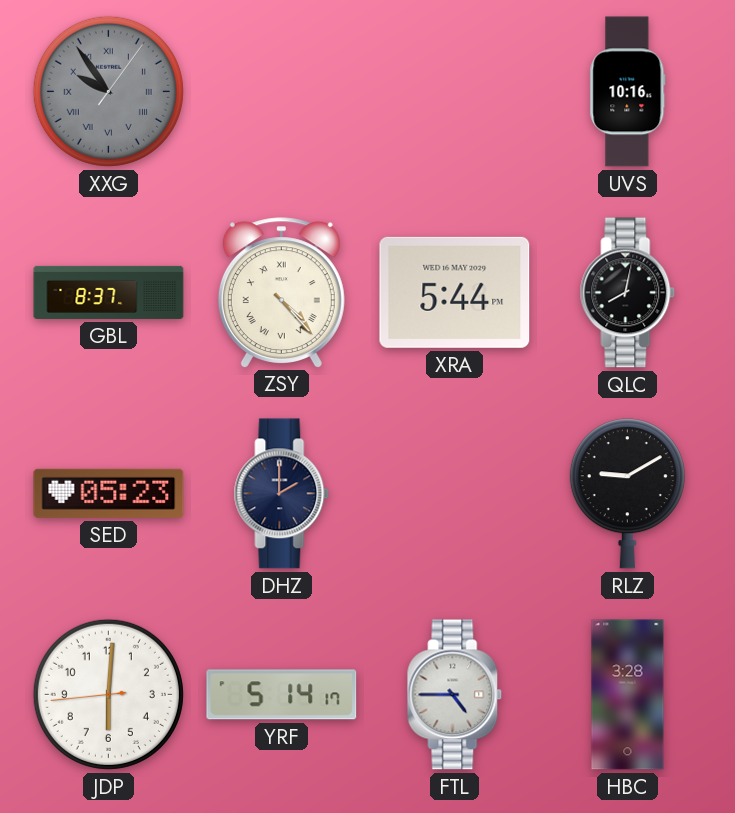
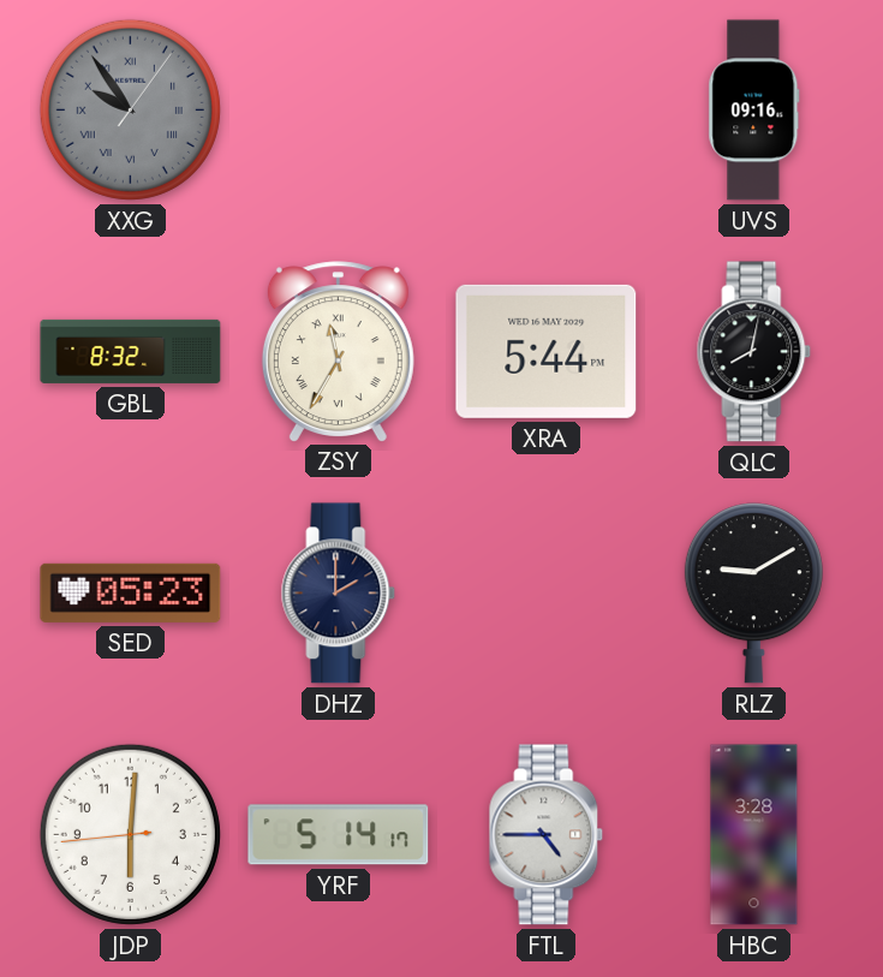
UVS: 10:16 -> 09:16 (754, 111)
GBL: 8:37 -> 8:32 (131, 351)
ZSY: 4:23 -> 11:35 (338, 351)
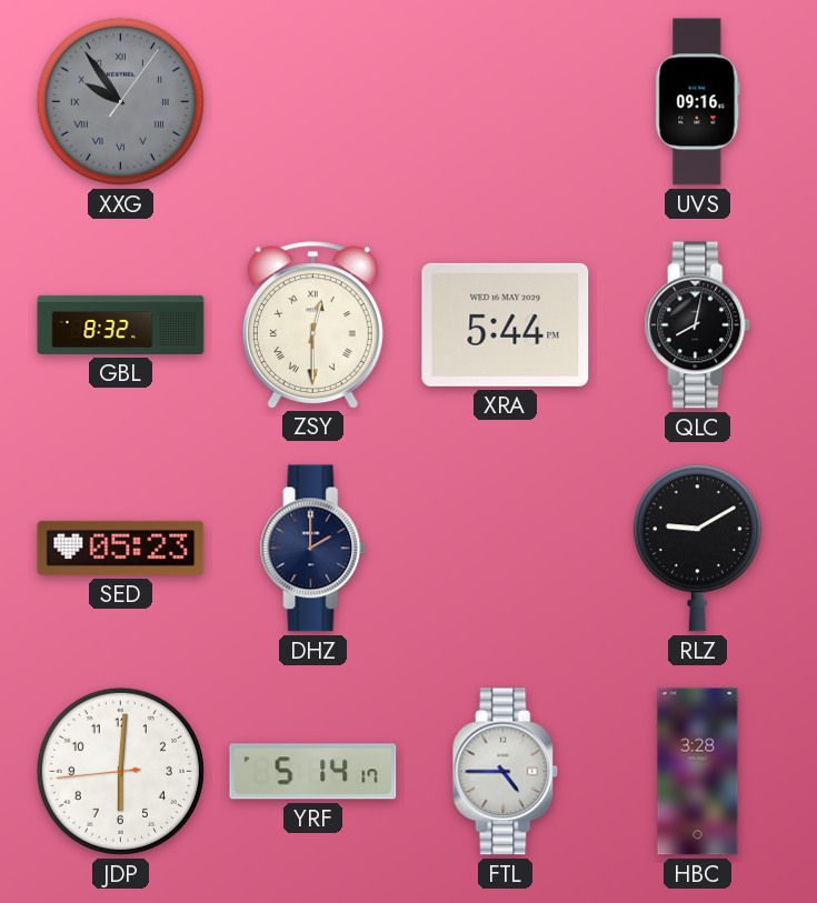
ZSY: 11:35 -> 12:30 (312, 324)
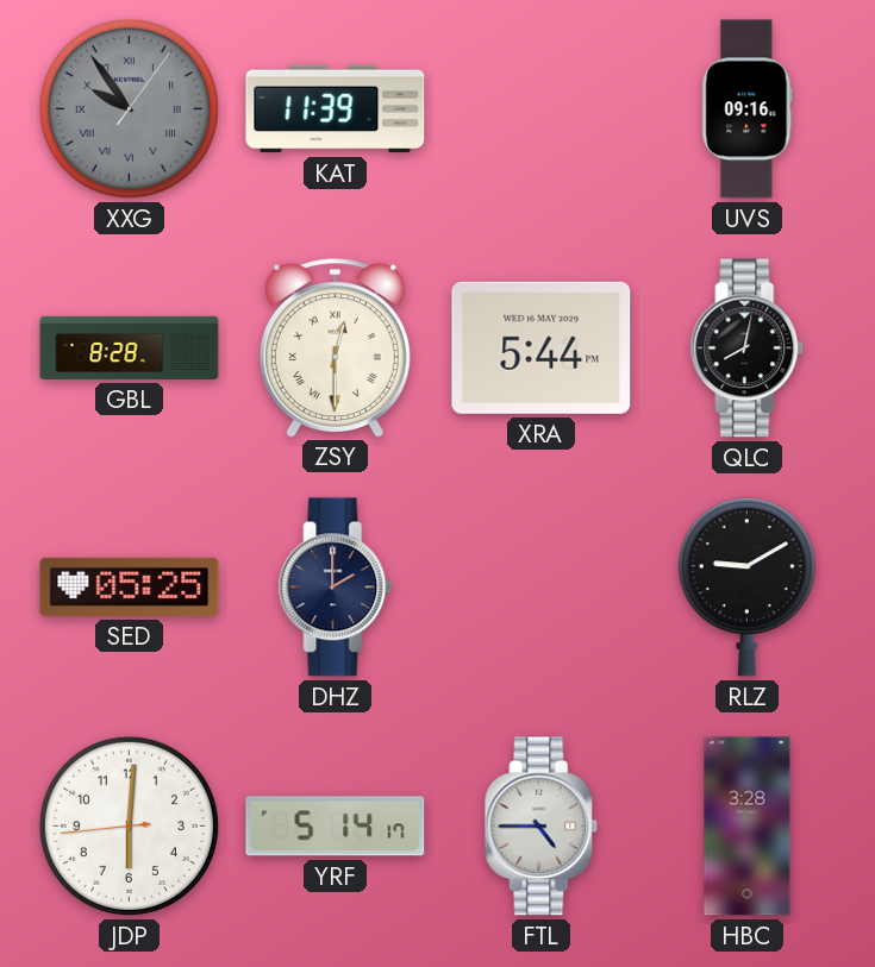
KAT: none -> 11:39 (336, 109)
GBL: 8:32 -> 8:28 (130, 347)
SED: 05:23 -> 05:25 (130, 586)
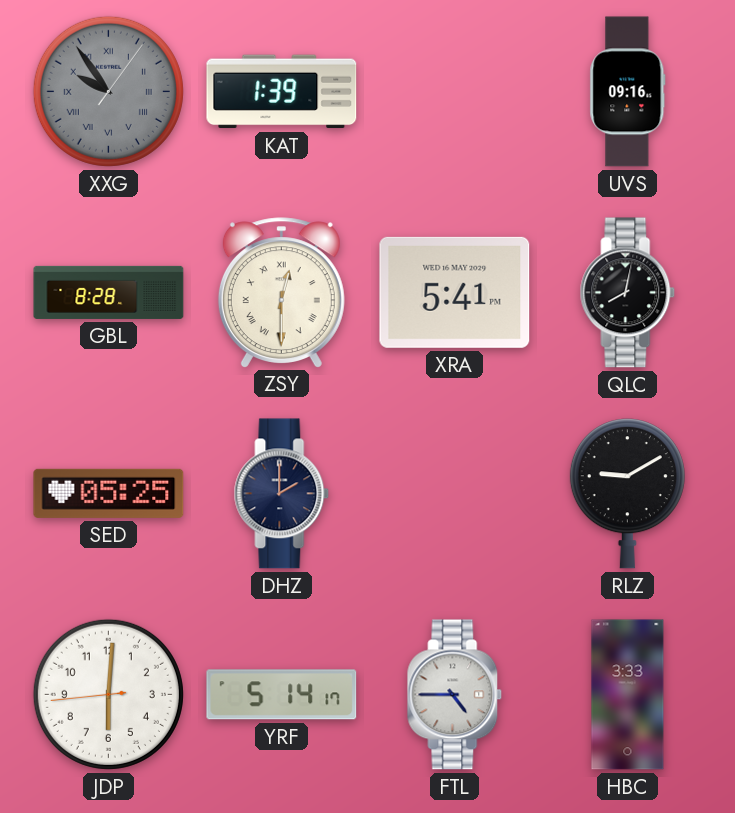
KAT: 11:39 -> 1:39 (282, 92)
XRA: 5:44 -> 5:41 (455, 292)
HBC: 3:28 -> 3:33 (628, 695)
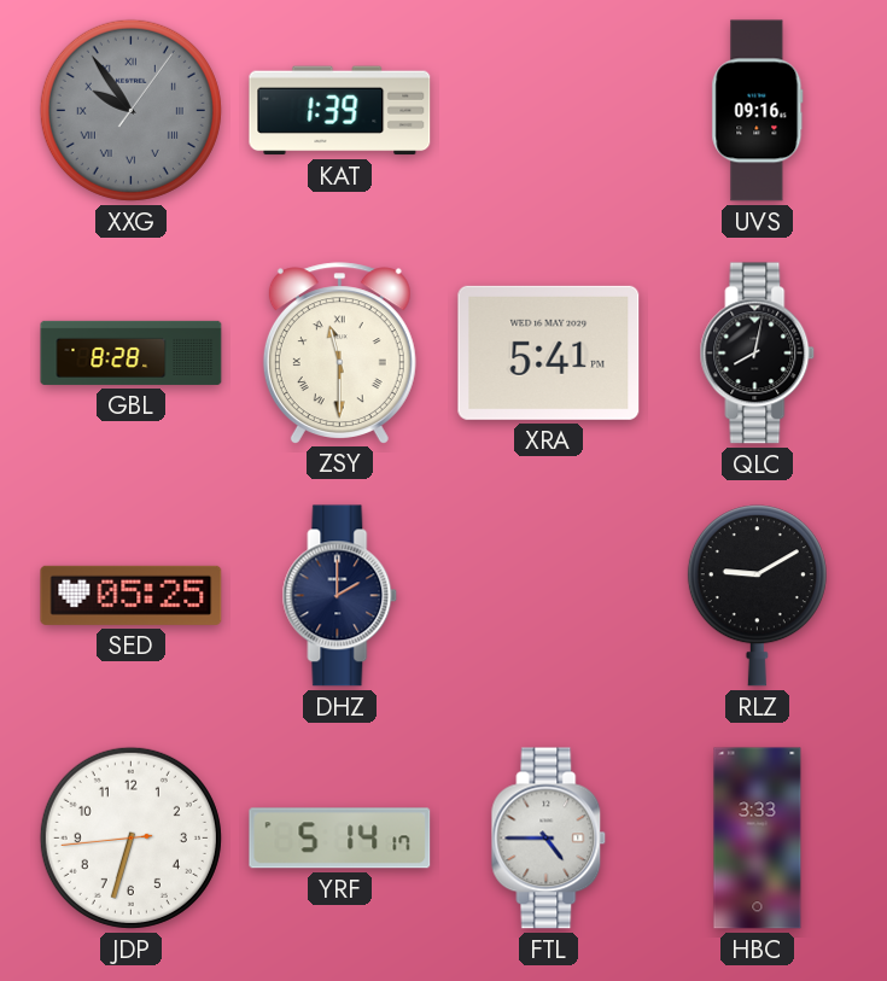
ZSY: 12:30 -> 11:30 (339, 352)
JDP: 6:00 -> 6:32 (130, 837)
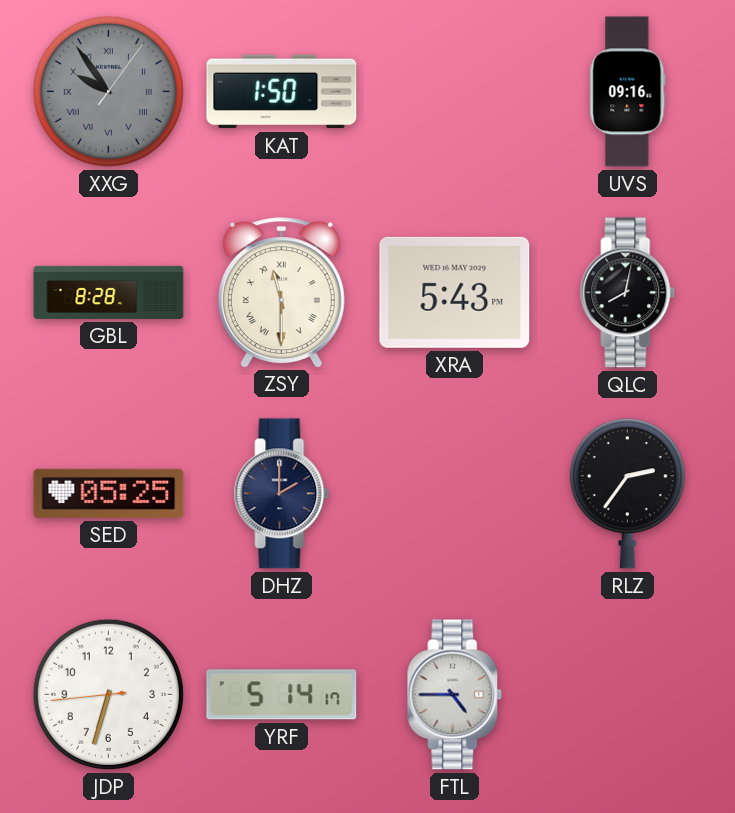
KAT: 1:39 -> 1:50 (282, 92)
XRA: 5:41 -> 5:43 (455, 292)
RLZ: 9:10 -> 2:36 (627, 494)
HBC: 3:33 -> none (758, 839)
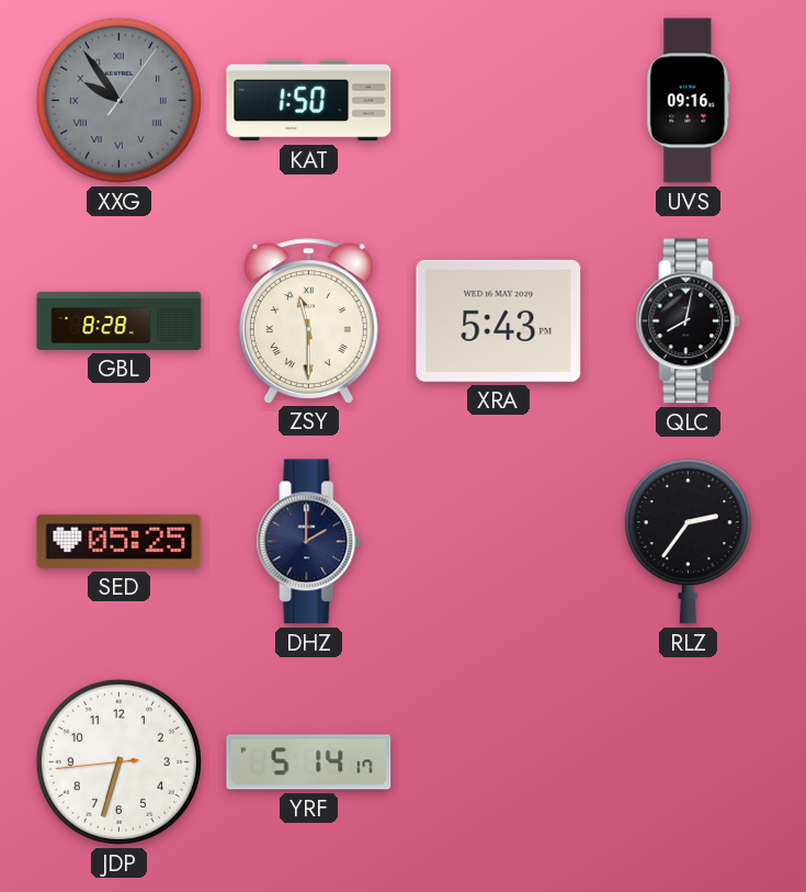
FTL: 4:45 -> none (455, 695)
